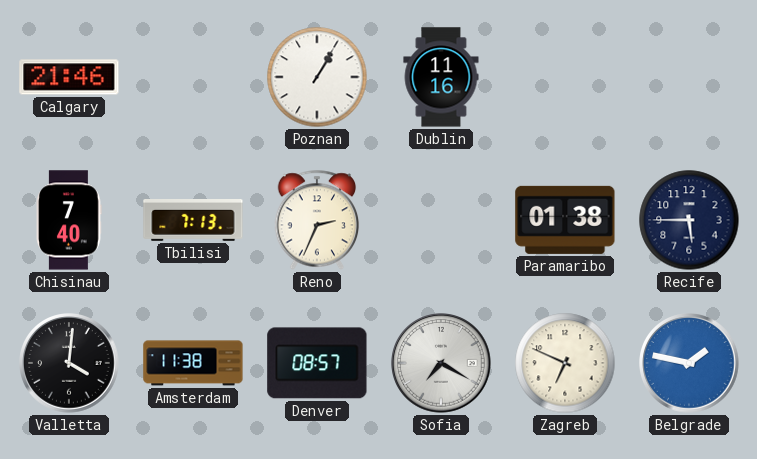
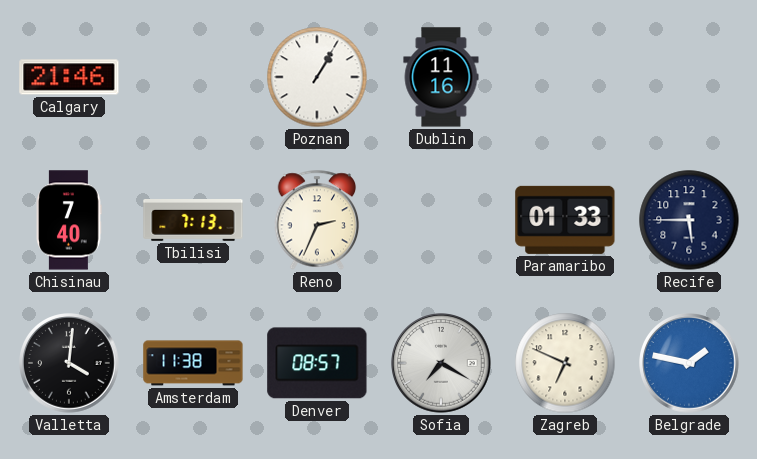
Paramaribo: 01:38 -> 01:33 (565, 220)
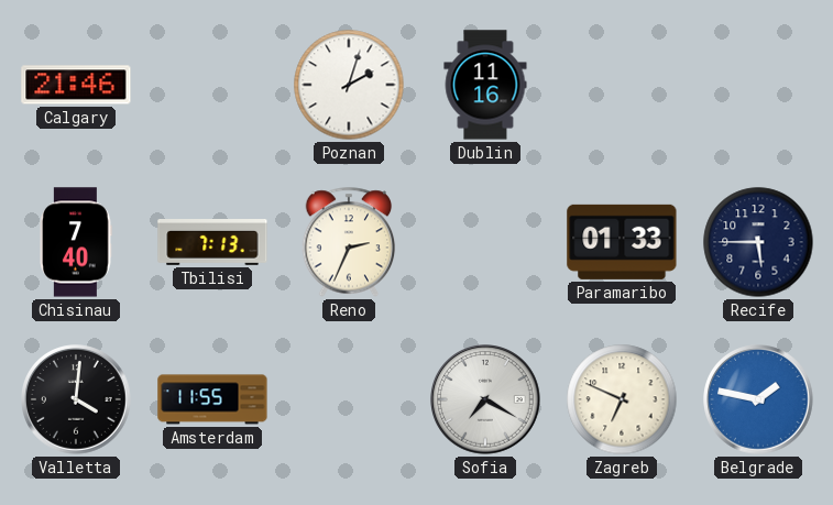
Poznan: 1:05 -> 2:03 (349, 85)
Amsterdam: 11:38 -> 11:55 (212, 399)
Denver: 08:57 -> none (317, 363)
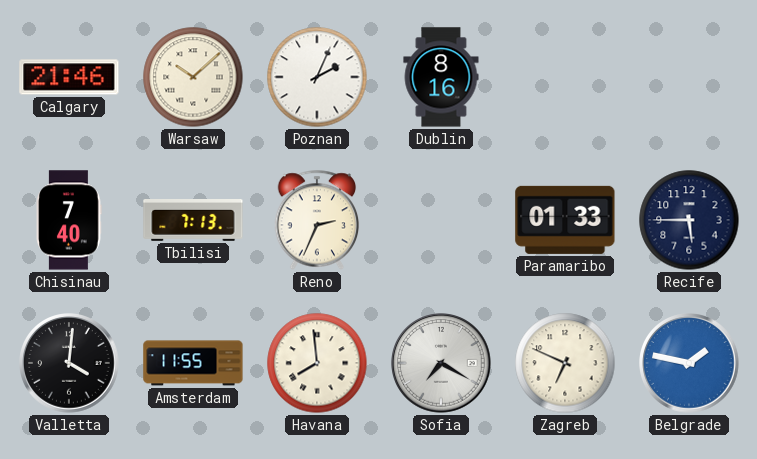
Warsaw: none -> 10:08 (193, 77)
Poznan: 2:03 -> 2:04 (317, 77)
Dublin: 11:16 -> 8:16 (441, 77)
Havana: none -> 7:59 (317, 363)
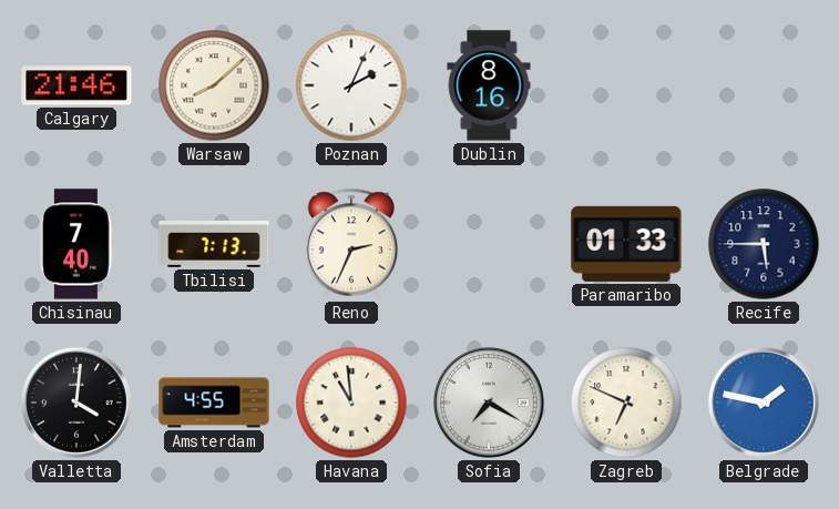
Warsaw: 10:08 -> 8:08 (214, 85)
Amsterdam: 11:55 -> 4:55 (214, 403)
Havana: 7:59 -> 10:59 (351, 403)
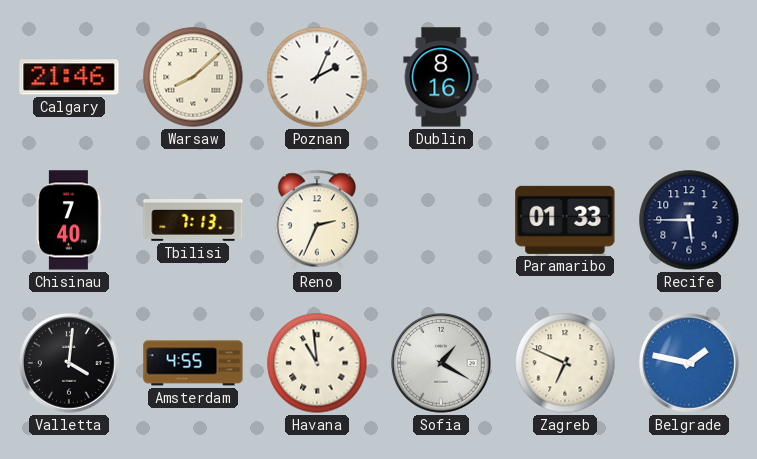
Sofia: 7:20 -> 1:20 (441, 363)
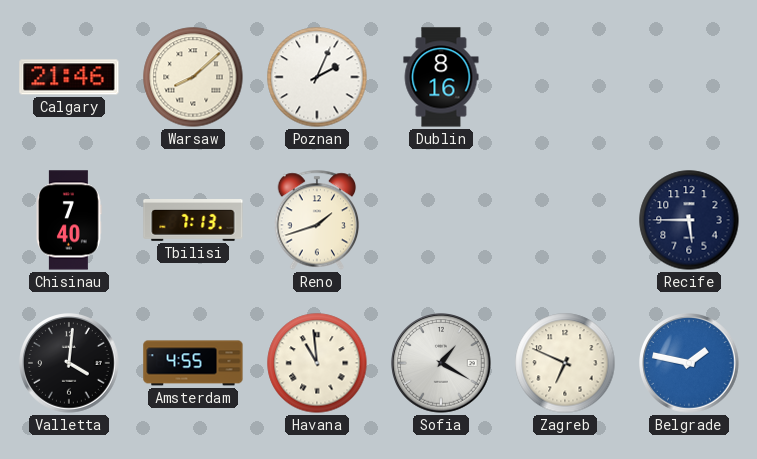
Reno: 2:34 -> 1:42 (317, 220)
Paramaribo: 01:33 -> none (565, 220)
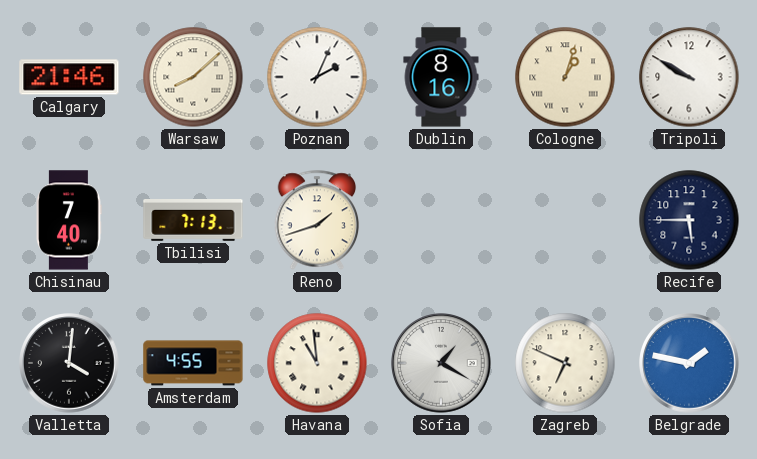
Cologne: none -> 1:03 (565, 77)
Tripoli: none -> 9:50 (689, 77)
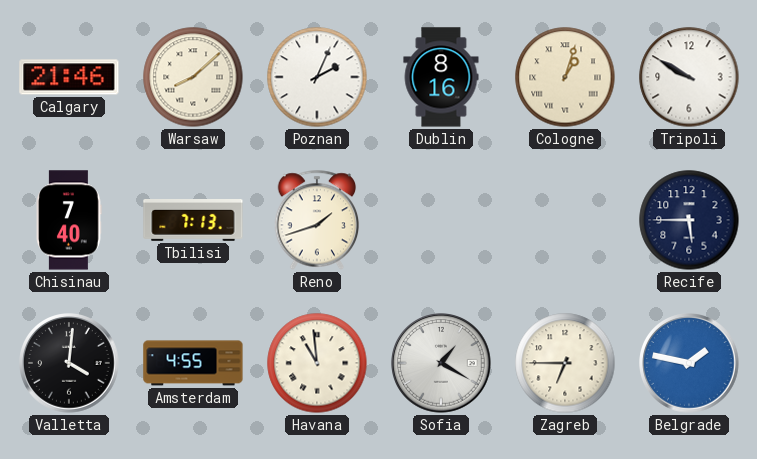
Zagreb: 6:49 -> 6:45 (565, 363)
